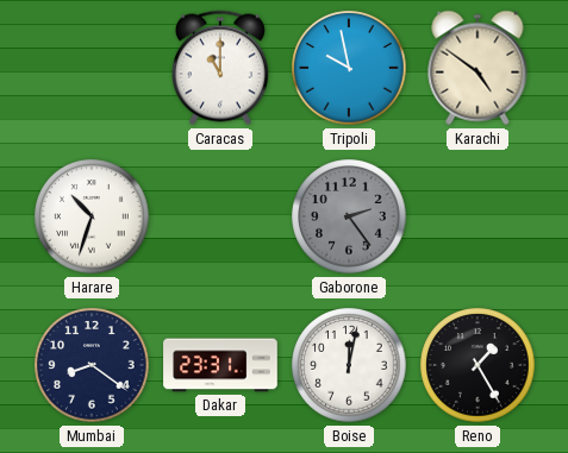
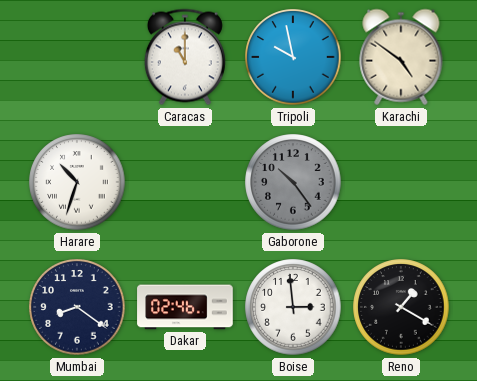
Gaborone: 2:24 -> 10:24 (293, 182)
Dakar: 23:31 -> 02:46 (185, 307)
Boise: 12:02 -> 2:59 (293, 307)
Reno: 1:25 -> 1:20 (401, 307)
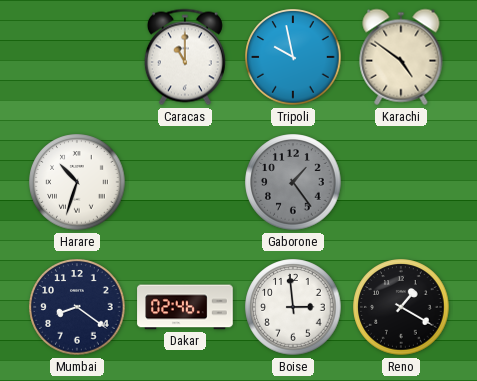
Gaborone: 10:24 -> 1:24 (293, 182)
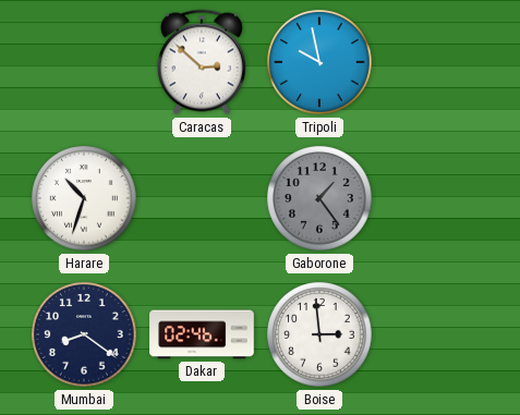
Caracas: 11:00 -> 2:52 (202, 62)
Karachi: 4:51 -> none (401, 57)
Reno: 1:20 -> none (401, 307)
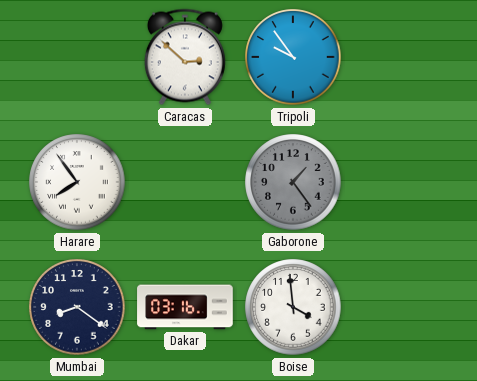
Tripoli: 9:58 -> 9:54 (293, 57)
Harare: 10:33 -> 7:54 (77, 182)
Dakar: 02:46 -> 03:16 (185, 307)
Boise: 2:59 -> 3:59 (293, 307)
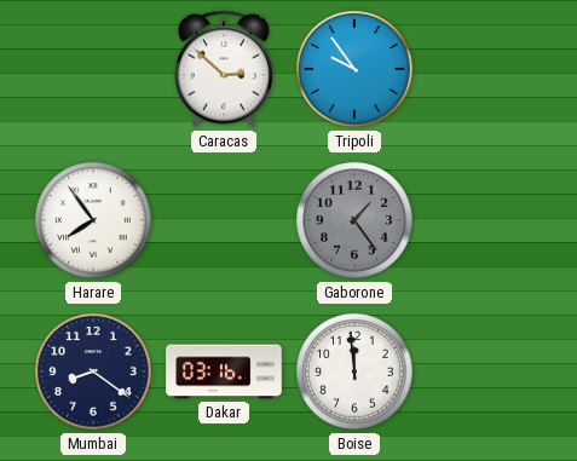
Boise: 3:59 -> 11:59 (354, 371)
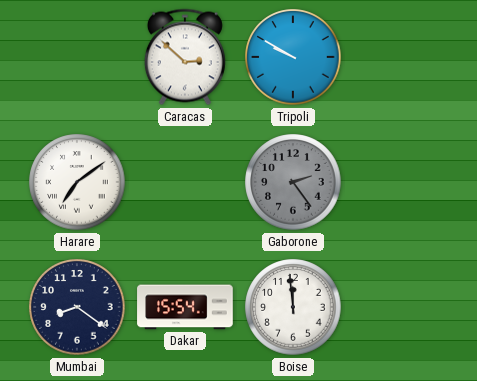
Tripoli: 9:54 -> 9:50 (293, 57)
Harare: 7:54 -> 7:09 (77, 182)
Gaborone: 1:24 -> 2:24 (293, 182)
Dakar: 03:16 -> 15:54 (185, 307)
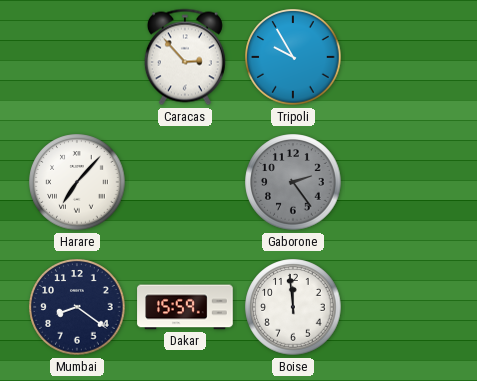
Caracas: 2:52 -> 2:53 (185, 57)
Tripoli: 9:50 -> 9:55 (293, 57)
Harare: 7:09 -> 7:07 (77, 182)
Dakar: 15:54 -> 15:59 (185, 307)
